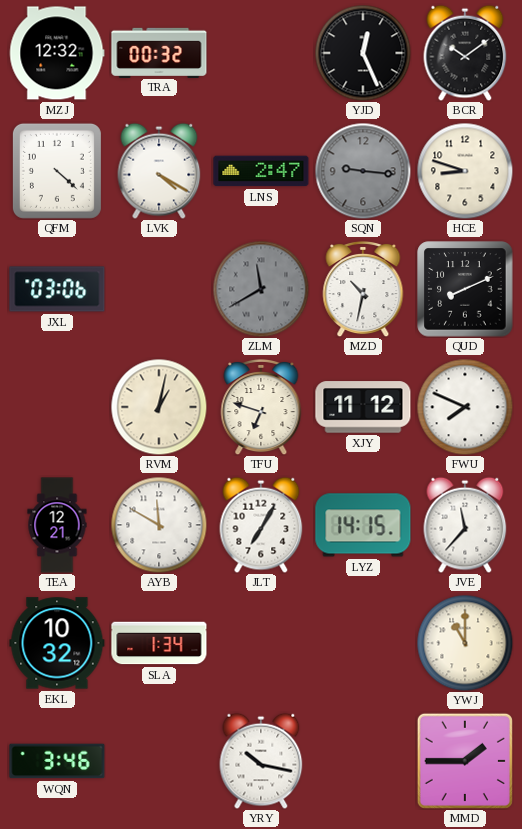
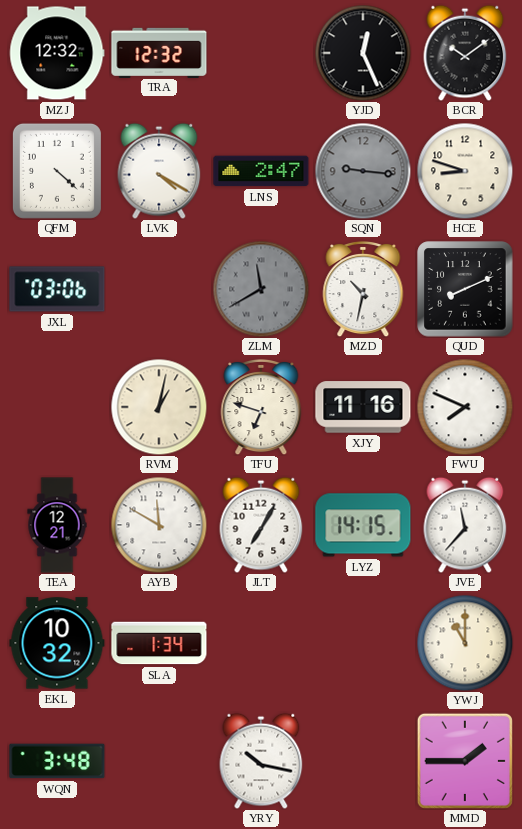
TRA: 00:32 -> 12:32 (159, 52)
XJY: 11:12 -> 11:16 (363, 407)
WQN: 3:46 -> 3:48 (57, 761)
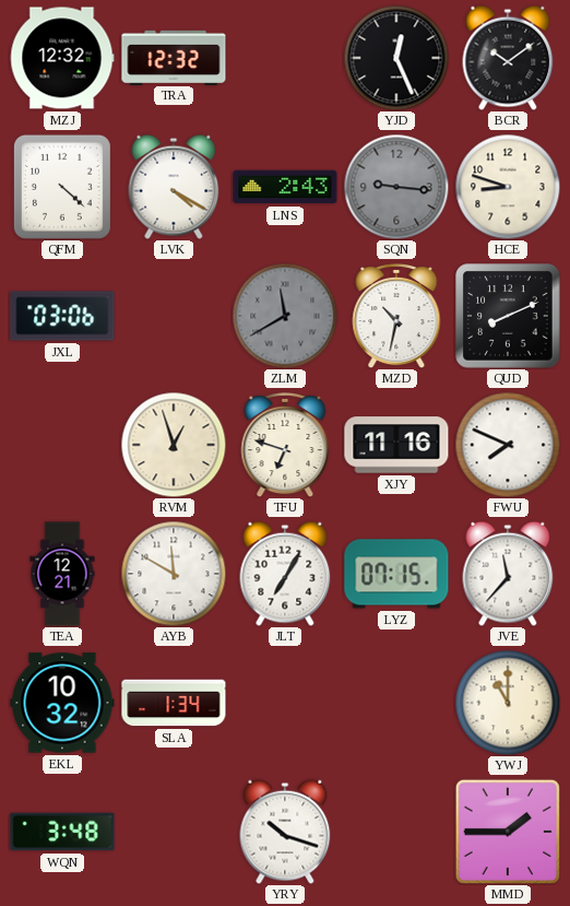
LNS: 2:47 -> 2:43 (285, 187)
RVM: 1:02 -> 12:57 (174, 445)
LYZ: 14:15 -> 07:15 (396, 574)
YRY: 10:17 -> 10:18 (285, 832)
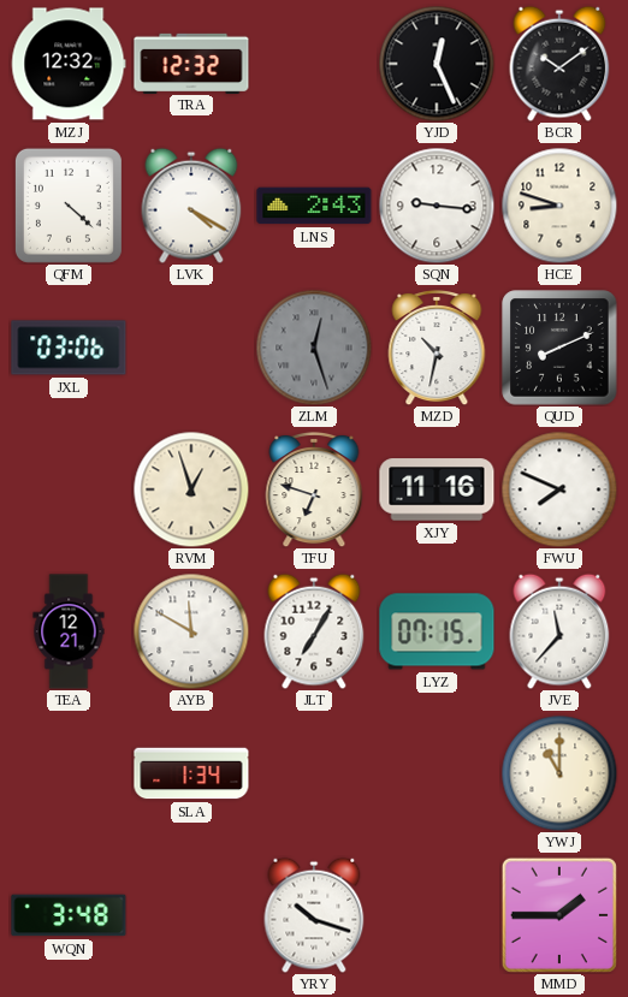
SQN dial: grey -> white (437, 206)
ZLM: 11:40 -> 12:27 (314, 348)
EKL: 10:32 -> none (62, 703)
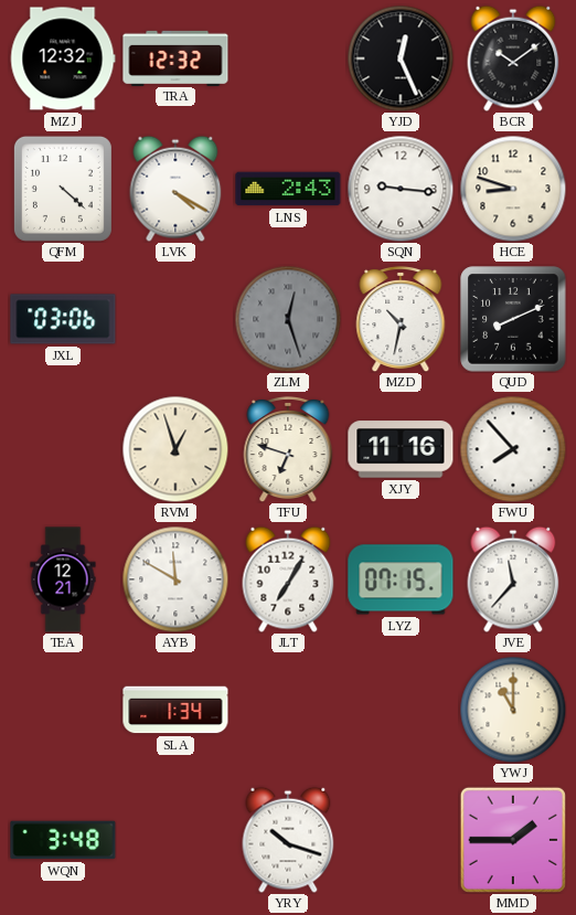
FWU: 7:49 -> 7:53 (513, 449)
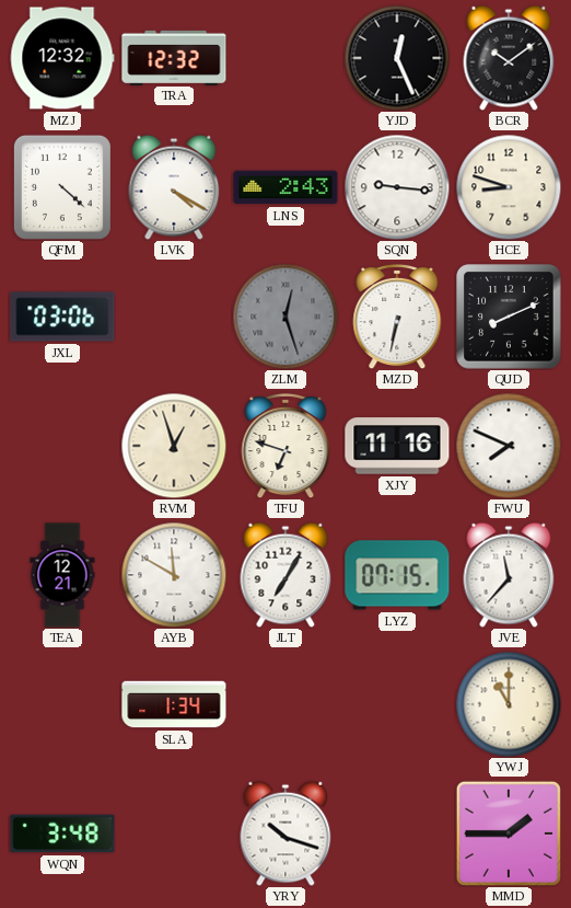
MZD: 10:32 -> 6:32 (397, 317)
FWU: 7:53 -> 7:49 (509, 446)
